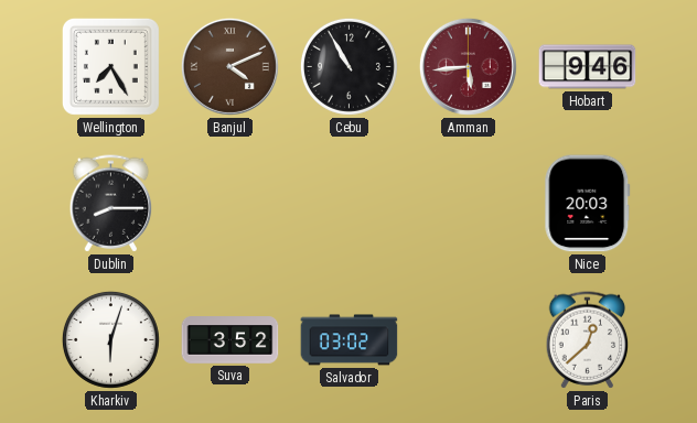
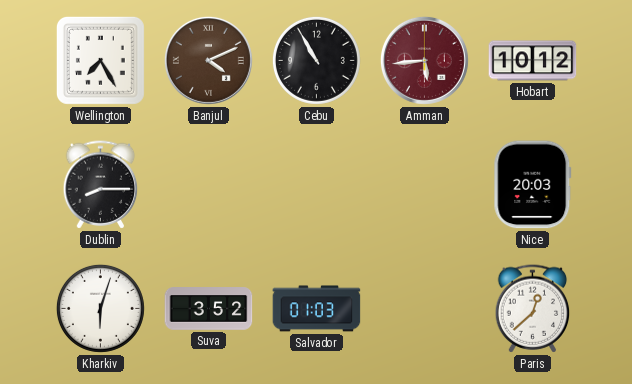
Hobart: 9:46 -> 10:12 (533, 61)
Salvador: 03:02 -> 01:03 (317, 309)
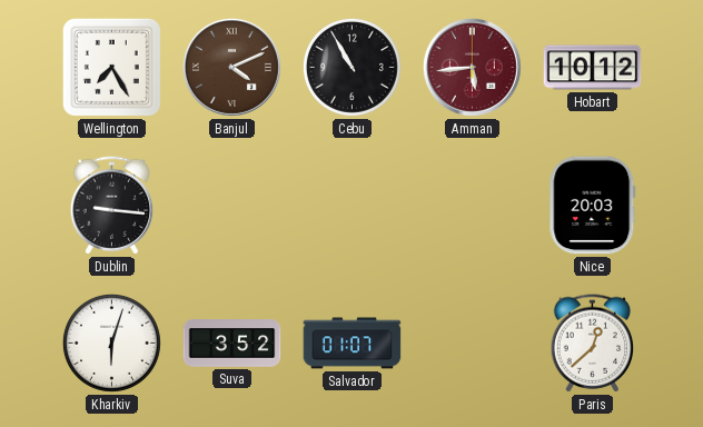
Dublin: 8:15 -> 9:16 (112, 206)
Salvador: 01:03 -> 01:07 (353, 344)
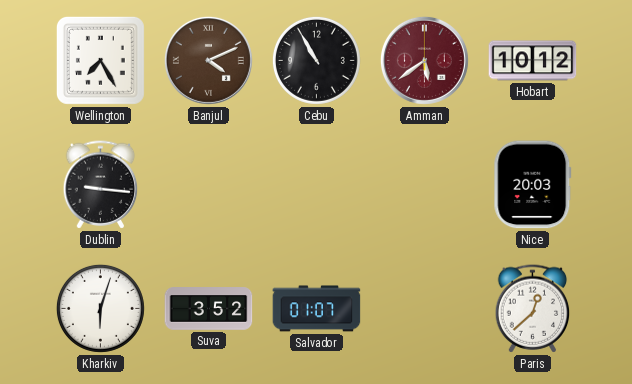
Amman: 5:44 -> 5:39 (424, 60)
